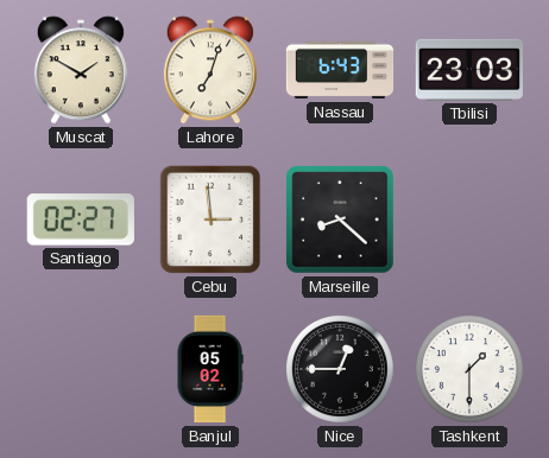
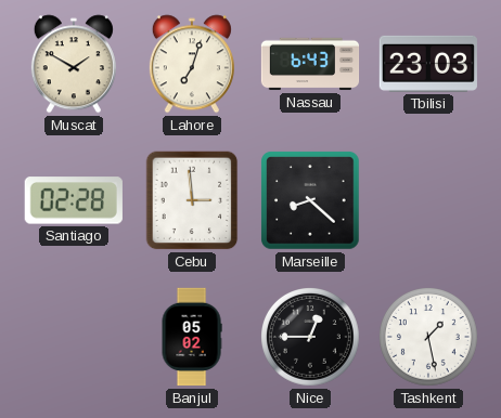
Santiago: 02:27 -> 02:28 (74, 200)
Tashkent: 1:30 -> 1:28 (429, 338)
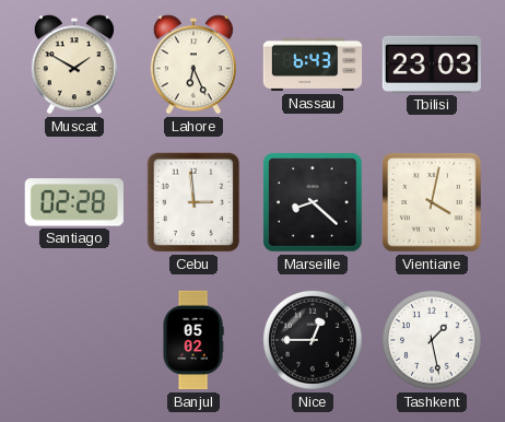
Lahore: 7:03 -> 6:26 (193, 65)
Vientiane: none -> 4:02 (432, 202)
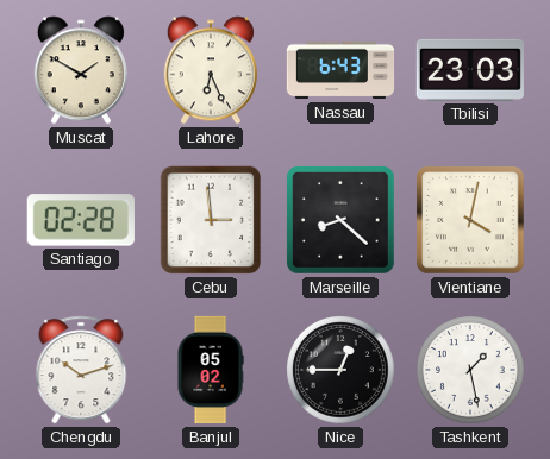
Chengdu: none -> 10:12 (81, 370)
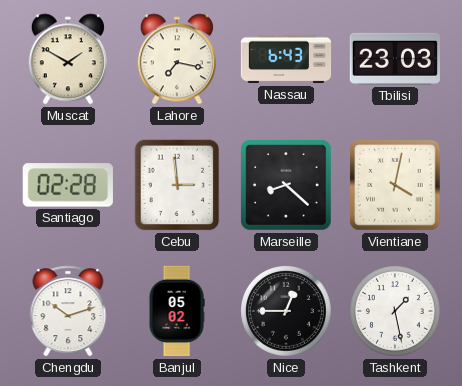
Lahore: 6:26 -> 7:17 (177, 59)
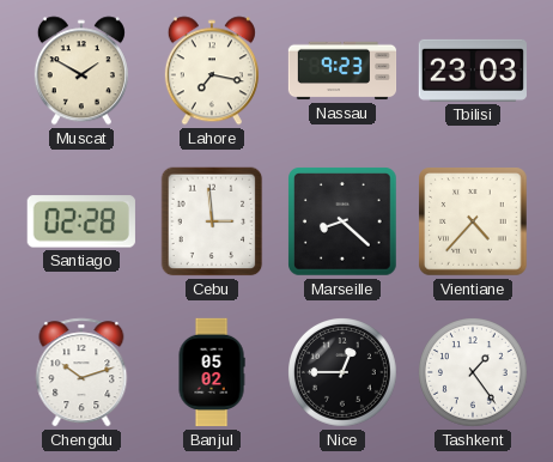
Nassau: 6:43 -> 9:23 (342, 71)
Vientiane: 4:02 -> 4:37 (473, 221)
Tashkent: 1:28 -> 1:24 (474, 373)
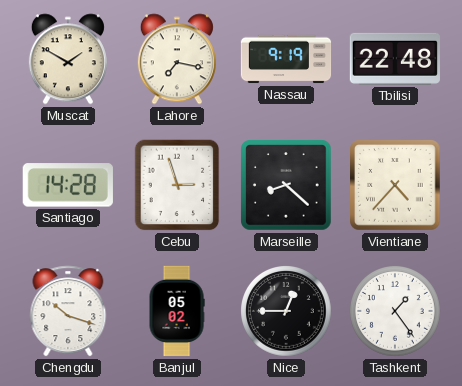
Nassau: 9:23 -> 9:19 (286, 59)
Tbilisi: 23:03 -> 22:48 (395, 59)
Santiago: 02:28 -> 14:28 (68, 185)
Cebu: 2:59 -> 2:57 (177, 185)
Chengdu: 10:12 -> 10:18 (68, 311)
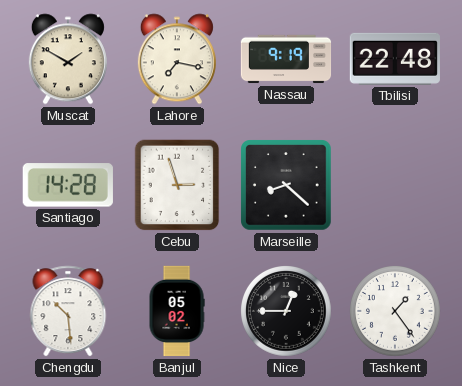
Vientiane: 4:37 -> none (395, 185)
Chengdu: 10:18 -> 10:29 (68, 311)
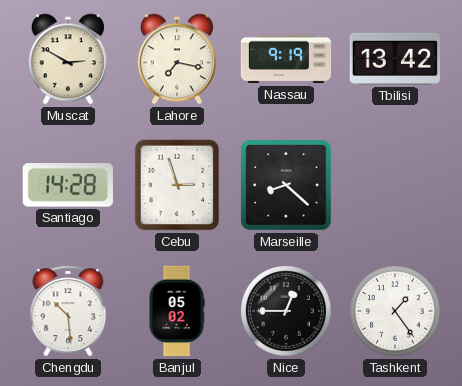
Muscat: 1:50 -> 2:50 (68, 59)
Tbilisi: 22:48 -> 13:42 (395, 59)
